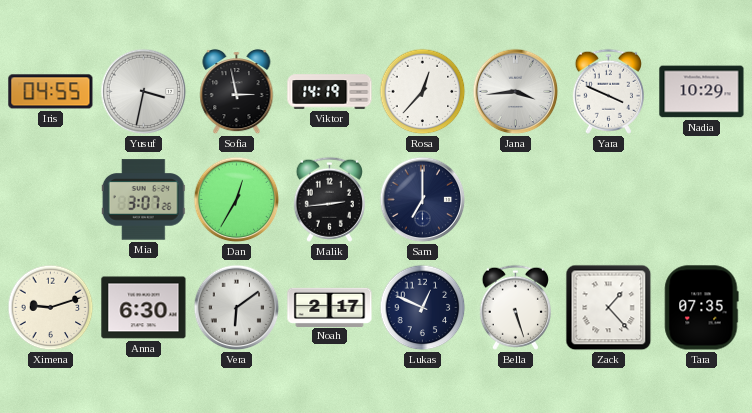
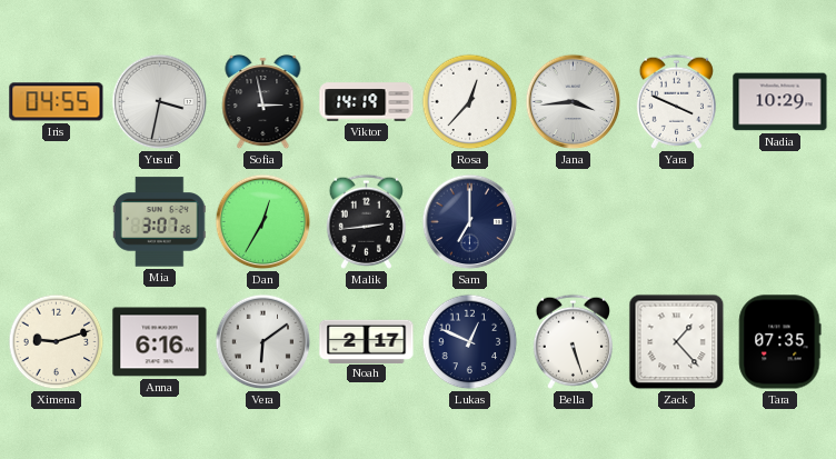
Anna: 6:30 -> 6:16 (160, 342)
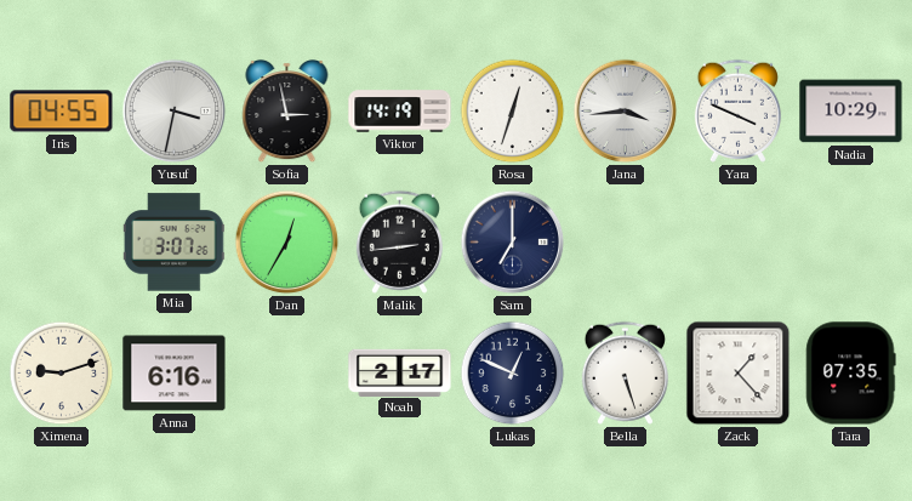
Rosa: 12:37 -> 12:33 (513, 112)
Vera: 6:09 -> none (263, 342)
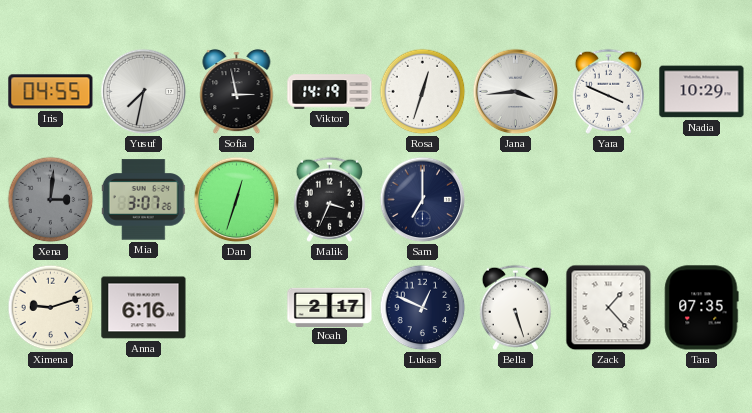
Yusuf: 3:32 -> 7:32 (144, 92)
Xena: none -> 3:01 (51, 200)
Dan: 12:35 -> 12:33 (237, 200)
Malik: 2:44 -> 3:34 (329, 199)
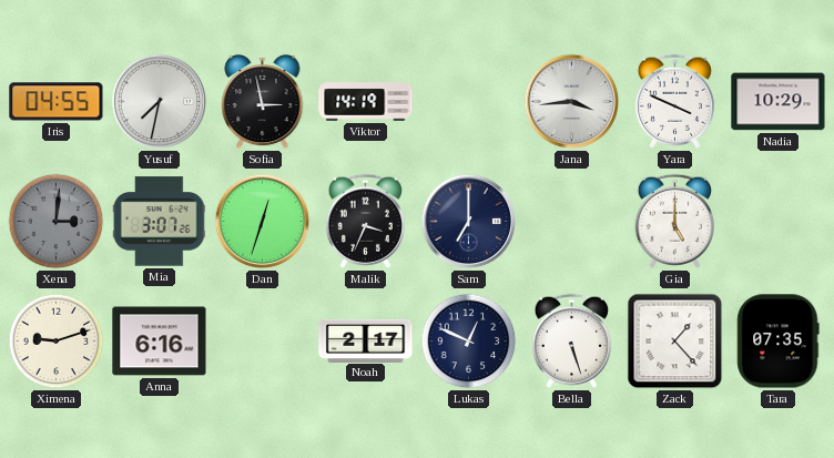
Rosa: 12:33 -> none (423, 92)
Gia: none -> 5:00 (674, 221)
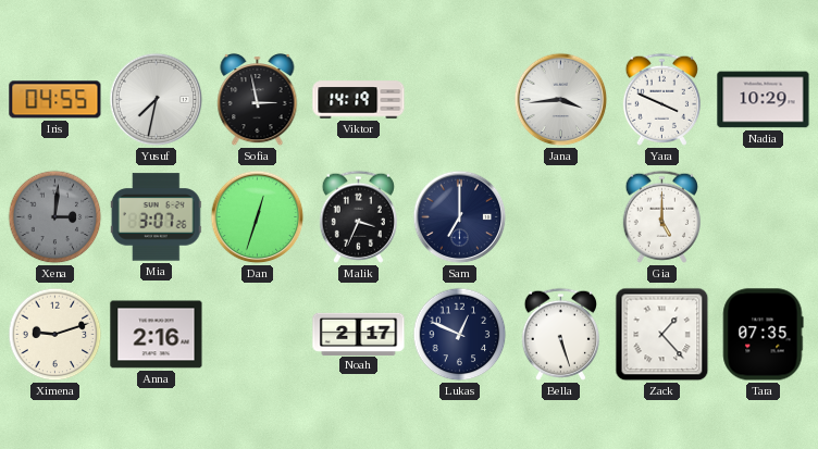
Anna: 6:16 -> 2:16 (157, 335)
